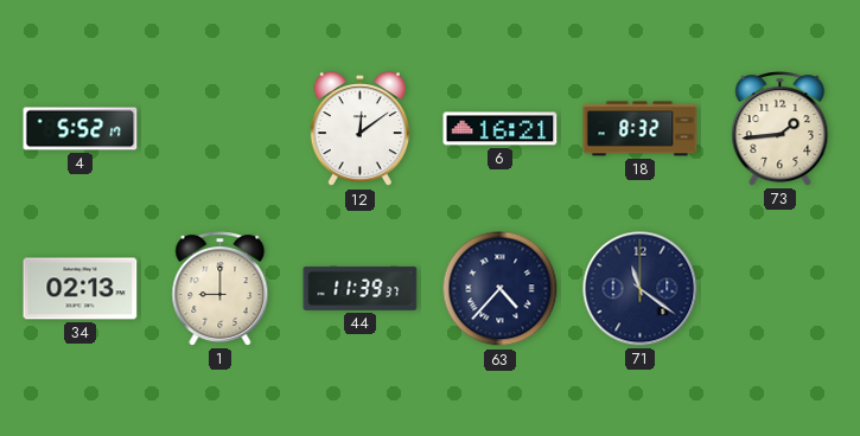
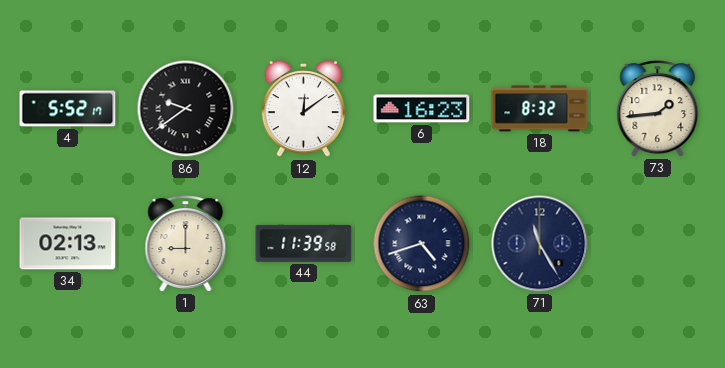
86: none -> 9:39 (186, 109)
6: 16:21 -> 16:23 (422, 109)
44: 11:39:37 -> 11:39:58 (304, 243)
63: 4:37 -> 4:42 (422, 244)
71: 11:21 -> 11:25 (540, 244)
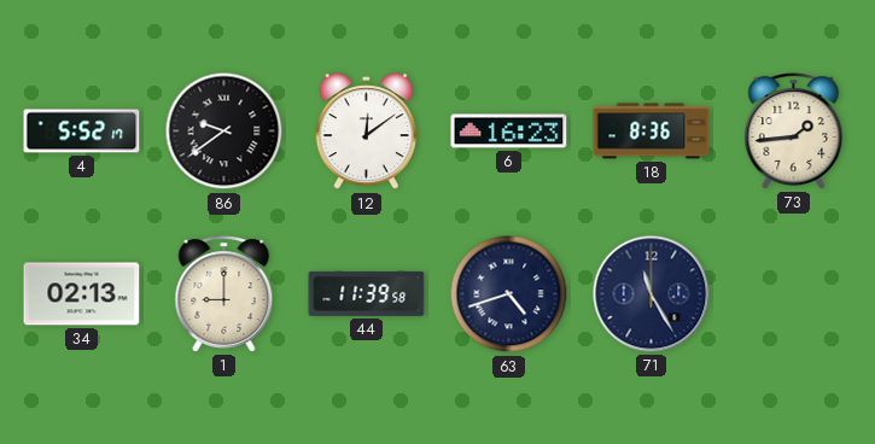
18: 8:32 -> 8:36 (652, 132)
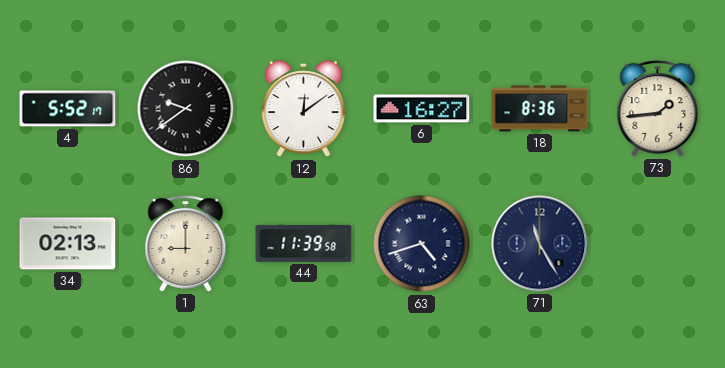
6: 16:23 -> 16:27 (422, 109)
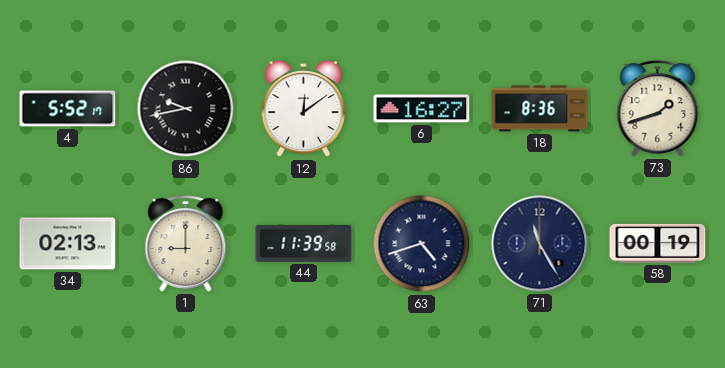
86: 9:39 -> 9:43 (186, 109)
73: 1:44 -> 1:42 (658, 109)
58: none -> 00:19 (658, 243)
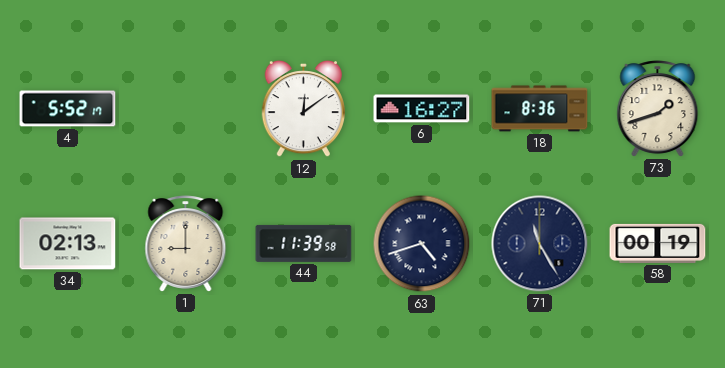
86: 9:43 -> none (186, 109)
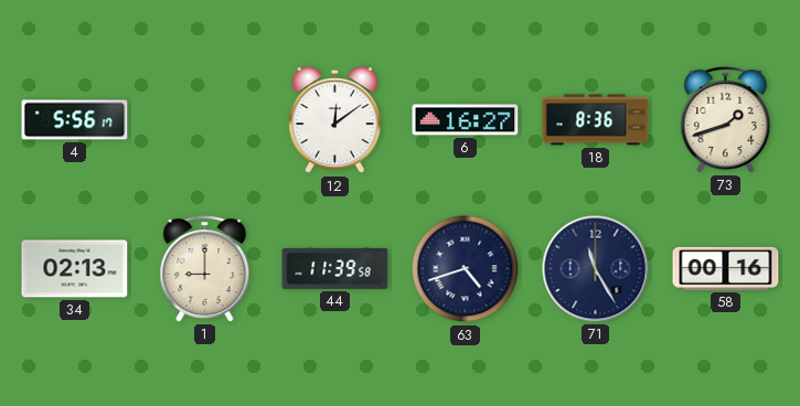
4: 5:52 -> 5:56 (75, 120)
58: 00:19 -> 00:16 (726, 268)
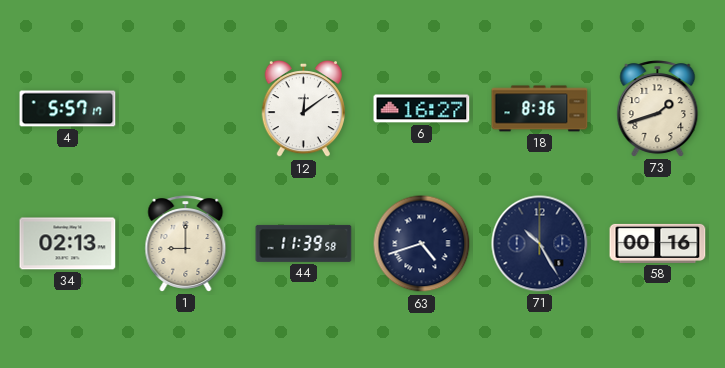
4: 5:56 -> 5:57 (68, 109)
71: 11:25 -> 10:25 (540, 244)
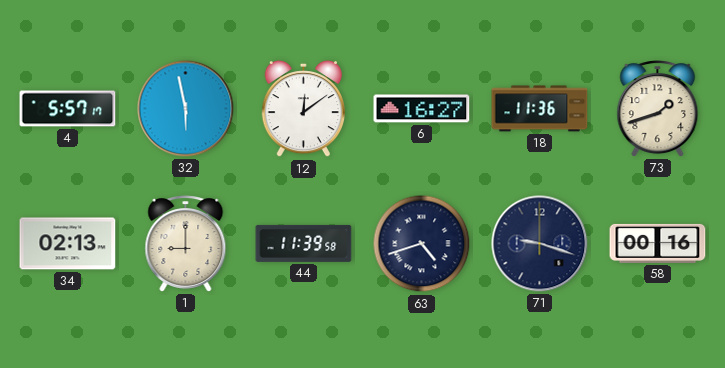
32: none -> 5:58 (186, 109)
18: 8:36 -> 11:36 (540, 109)
71: 10:25 -> 9:18 (540, 244)
